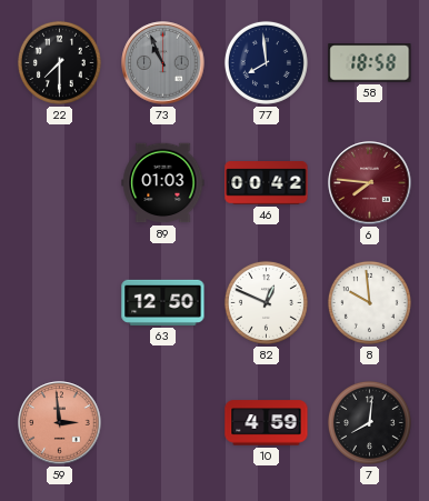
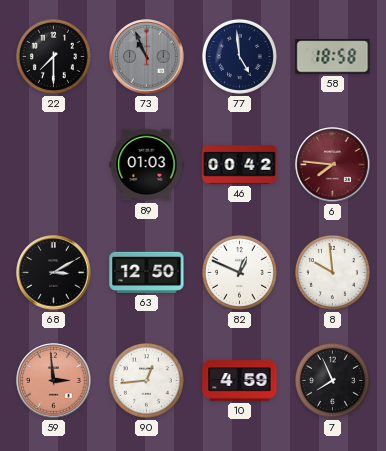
77: 7:59 -> 4:59 (239, 56)
68: none -> 3:10 (54, 273)
90: none -> 12:44 (146, 380)
7: 8:01 -> 7:56 (332, 380)
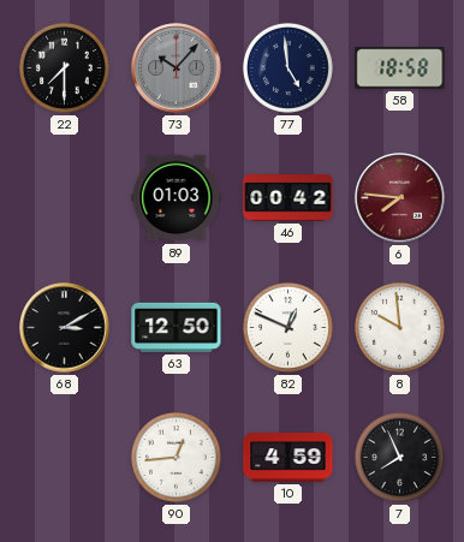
73: 10:56 -> 10:07 (177, 69)
59: 2:59 -> none (54, 381)
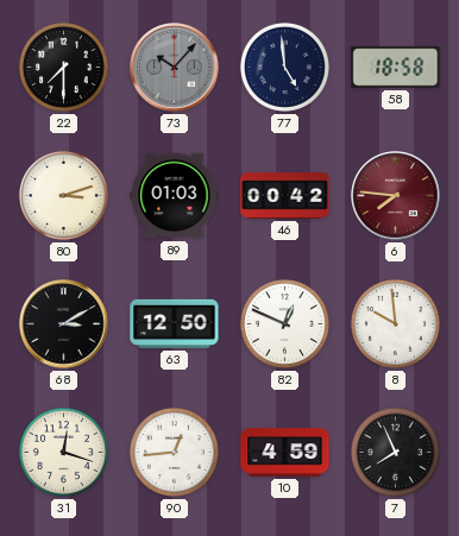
80: none -> 3:12 (63, 195)
31: none -> 12:18 (63, 452)
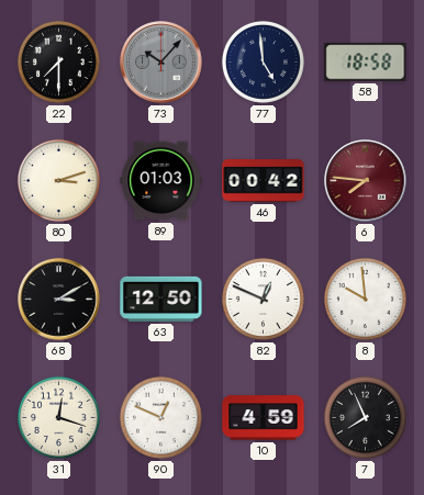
90: 12:44 -> 12:49 (160, 417)
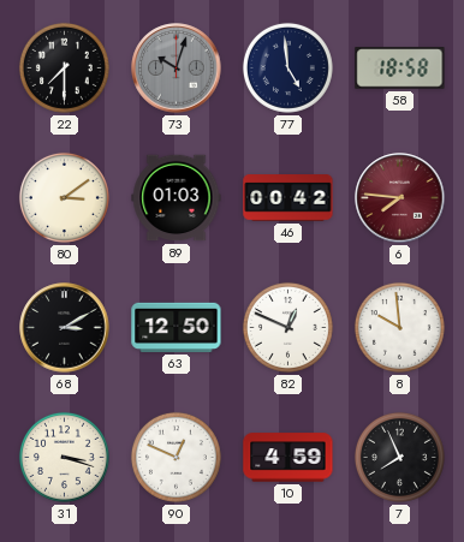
73: 10:07 -> 10:03 (177, 69)
80: 3:12 -> 3:09 (64, 197)
31: 12:18 -> 3:18 (64, 457)
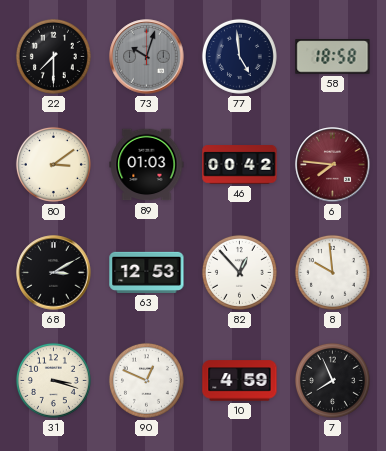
63: 12:50 -> 12:53 (147, 272)
82: 12:49 -> 12:53 (239, 272)
